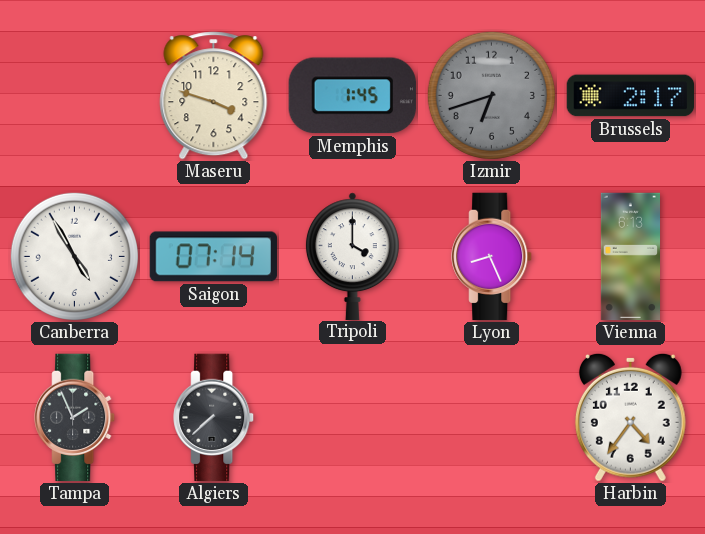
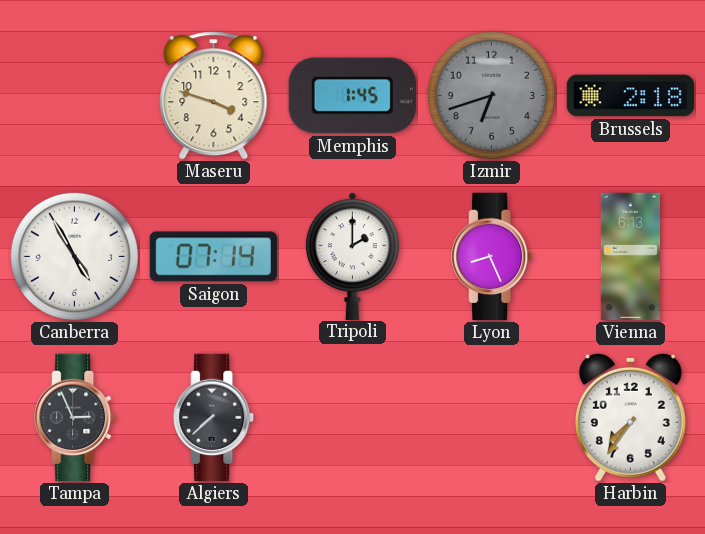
Brussels: 2:17 -> 2:18 (631, 96)
Tripoli: 4:00 -> 2:00 (352, 256)
Tampa: 1:56 -> 2:56 (75, 418)
Harbin: 4:36 -> 7:36 (630, 417)
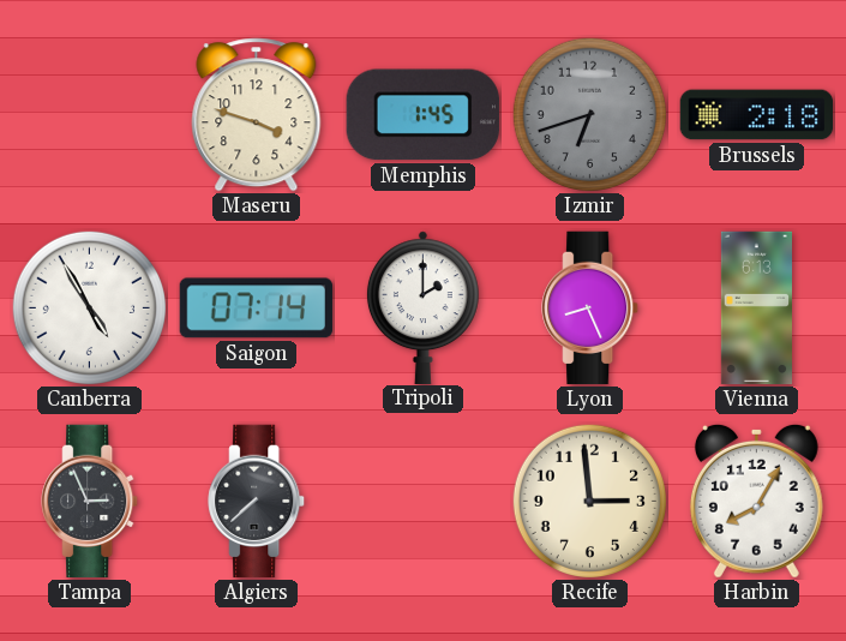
Recife: none -> 2:59 (589, 501)
Harbin: 7:36 -> 8:05 (756, 501)
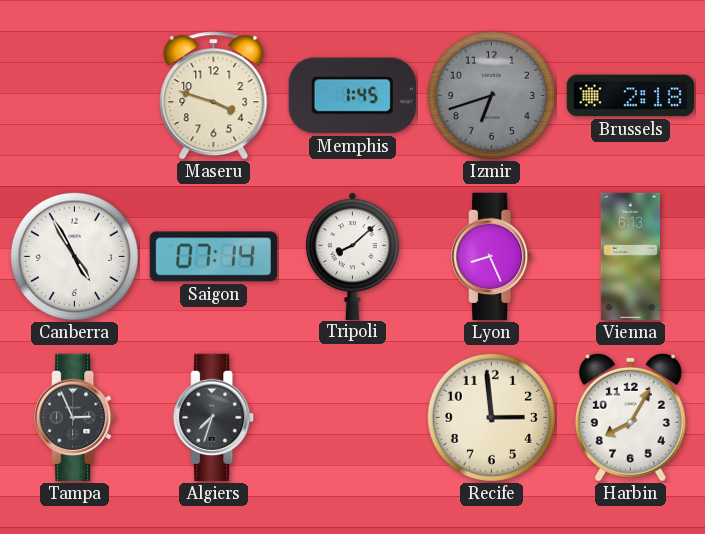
Tripoli: 2:00 -> 8:08 (352, 256)
Algiers: 7:38 -> 7:33 (214, 418)
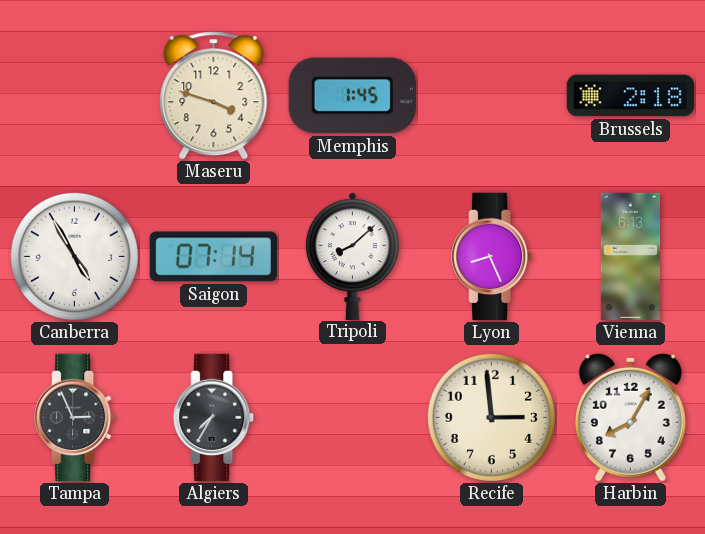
Izmir: 6:42 -> none (491, 95)
Algiers: 7:33 -> 7:35 (214, 418)
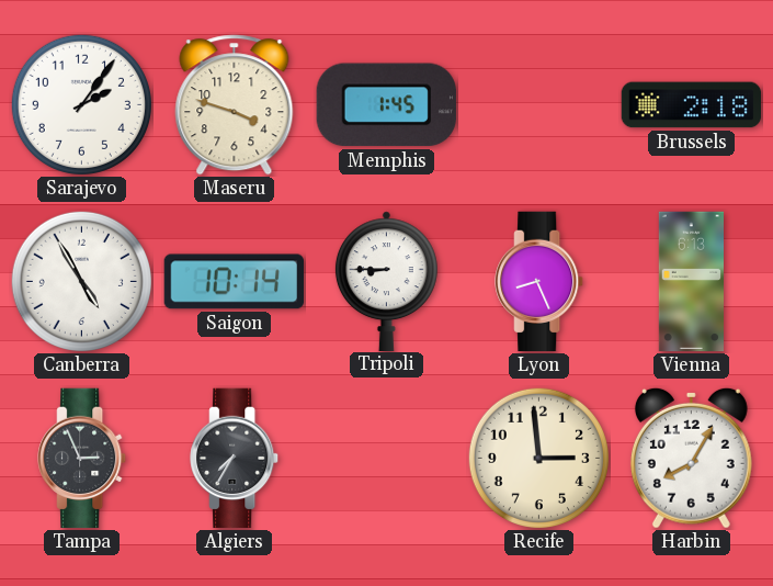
Sarajevo: none -> 2:06 (81, 104)
Saigon: 07:14 -> 10:14 (234, 282)
Tripoli: 8:08 -> 8:45 (386, 281)
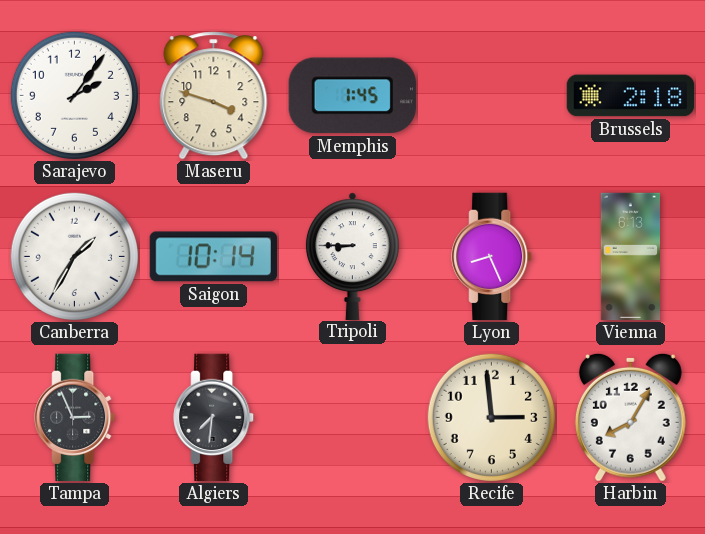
Canberra: 4:55 -> 1:35 (74, 256)
Algiers: 7:35 -> 7:31 (214, 418)
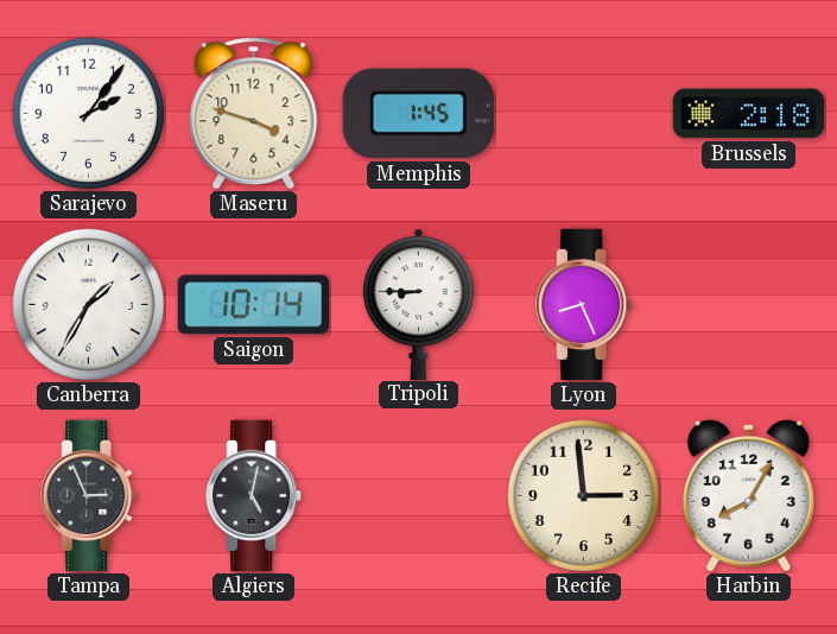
Vienna: 6:13 -> none (630, 257)
Algiers: 7:31 -> 5:02 (254, 496)
